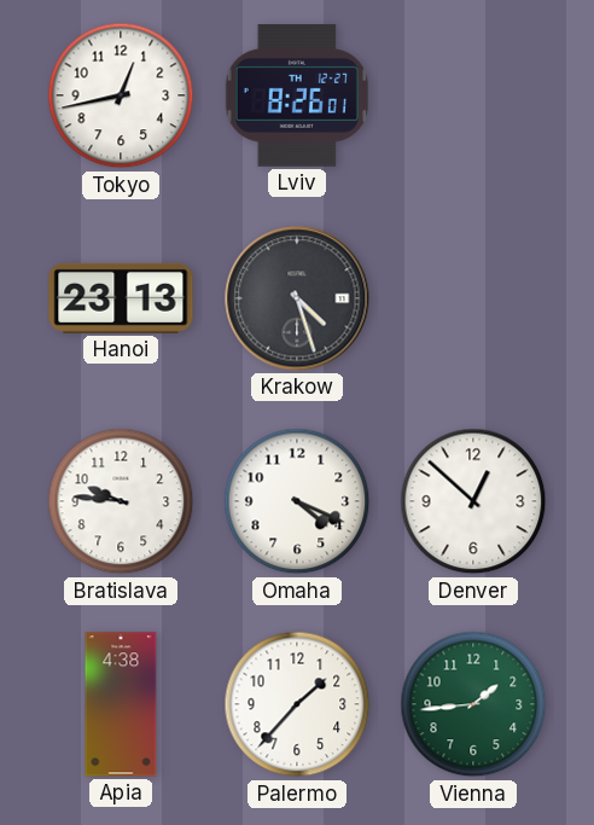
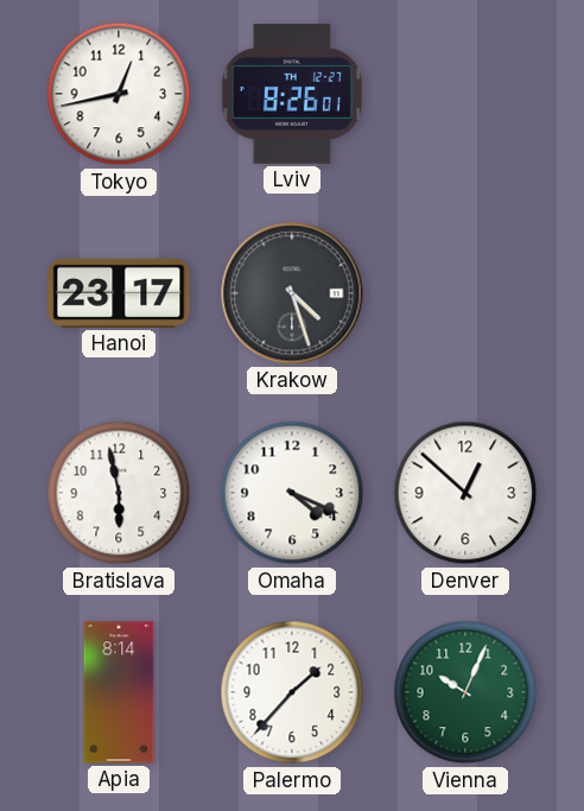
Hanoi: 23:13 -> 23:17 (119, 293)
Bratislava: 9:46 -> 5:58 (119, 493)
Apia: 4:38 -> 8:14 (119, 692)
Vienna: 1:44 -> 10:04 (465, 692)
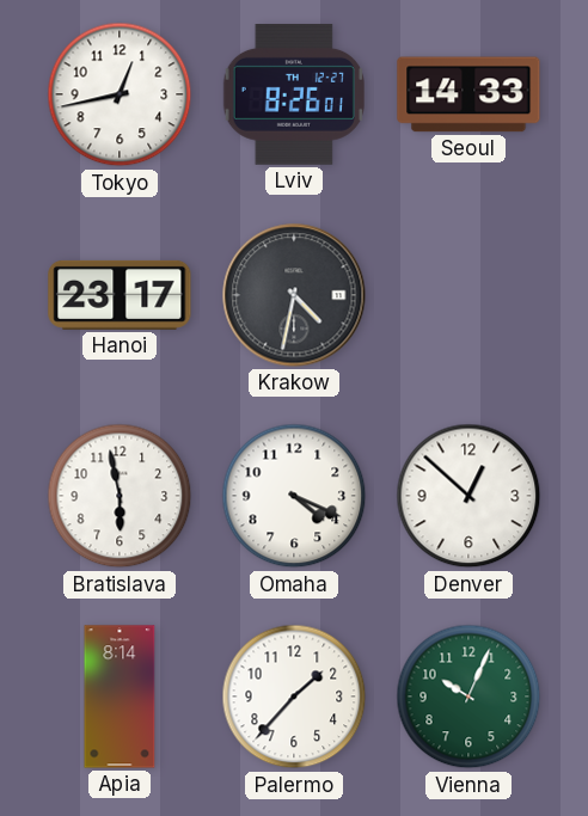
Seoul: none -> 14:33 (468, 94)
Krakow: 4:27 -> 4:32 (294, 295)
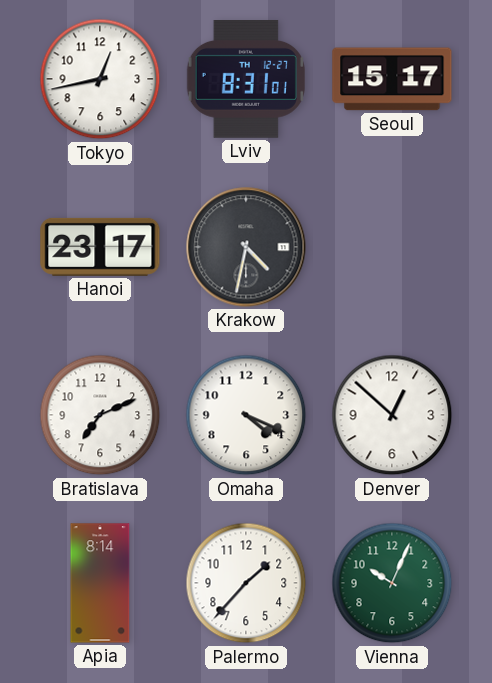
Lviv: 8:26 -> 8:31 (246, 80)
Seoul: 14:33 -> 15:17 (392, 79)
Bratislava: 5:58 -> 7:11 (100, 415)
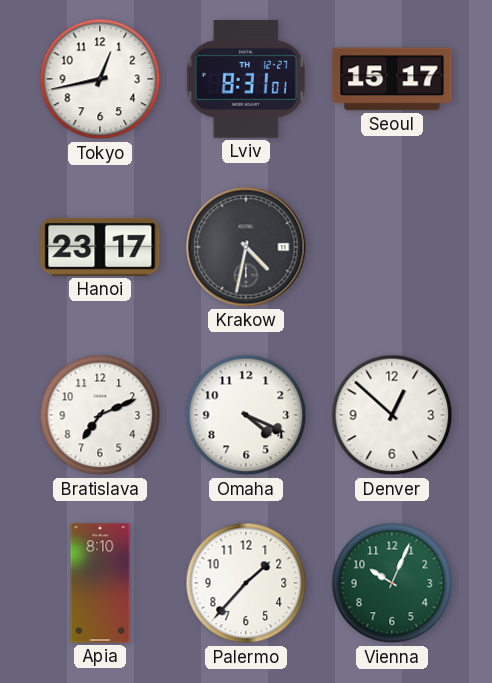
Apia: 8:14 -> 8:10 (100, 583)
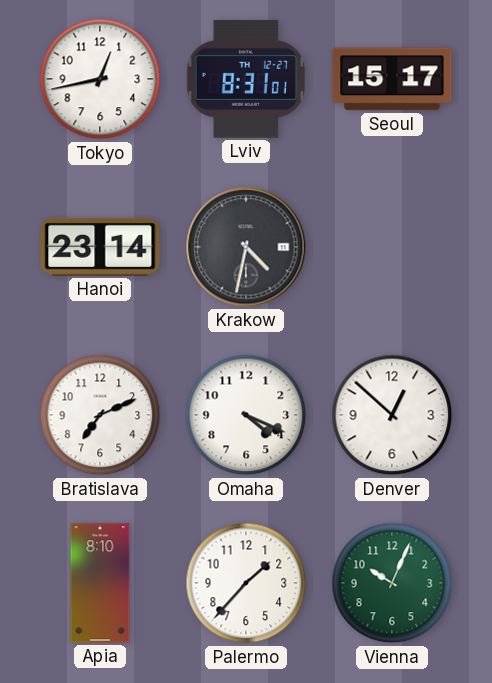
Hanoi: 23:17 -> 23:14 (100, 247)
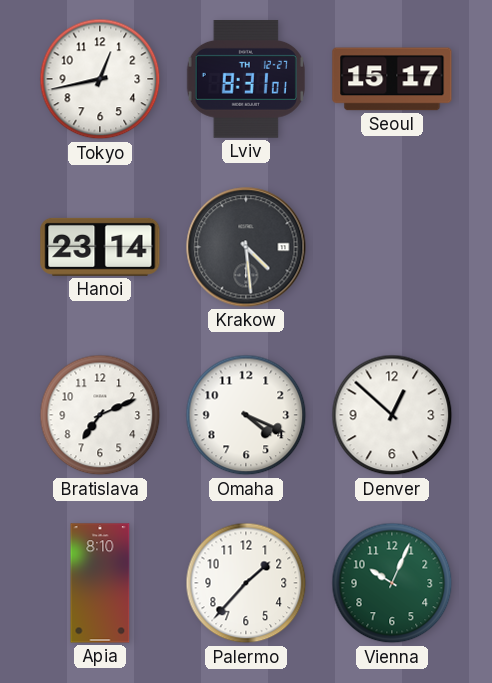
Krakow: 4:32 -> 4:29 (246, 247)
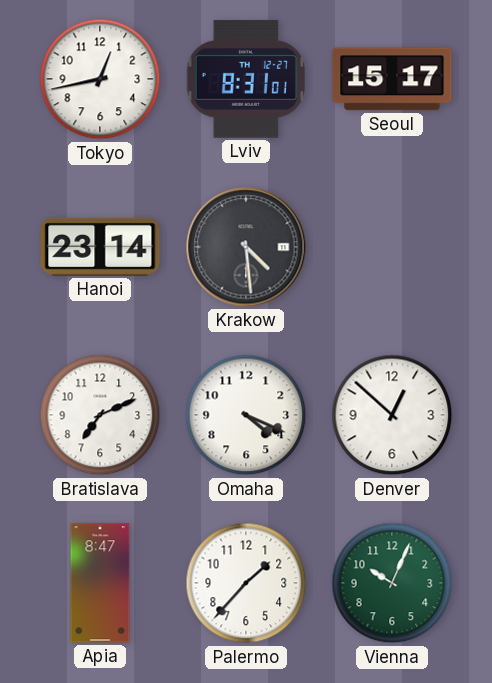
Apia: 8:10 -> 8:47 (100, 583)
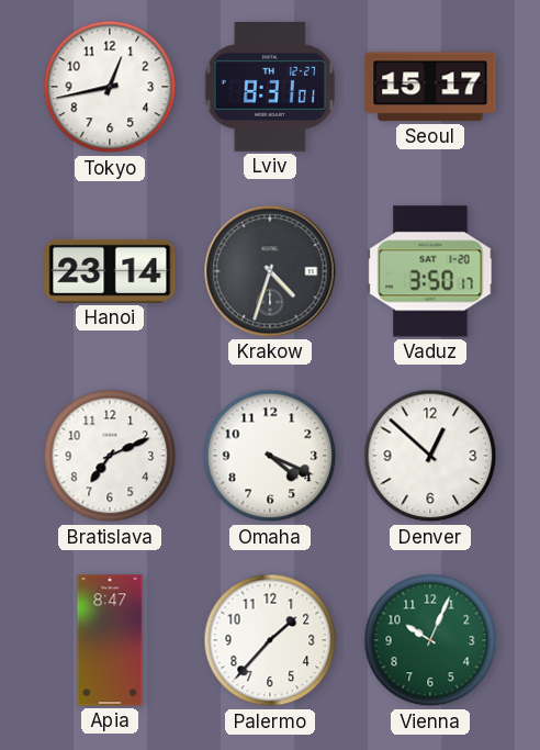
Krakow: 4:29 -> 4:33 (270, 271)
Vaduz: none -> 3:50 (430, 271)
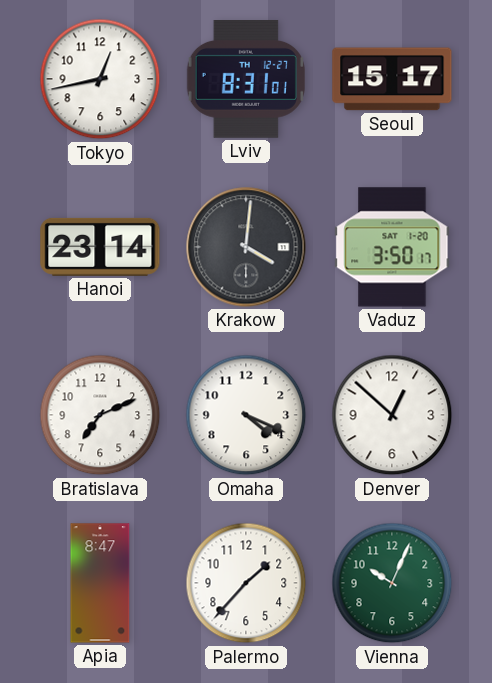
Krakow: 4:33 -> 4:01 (246, 247)
